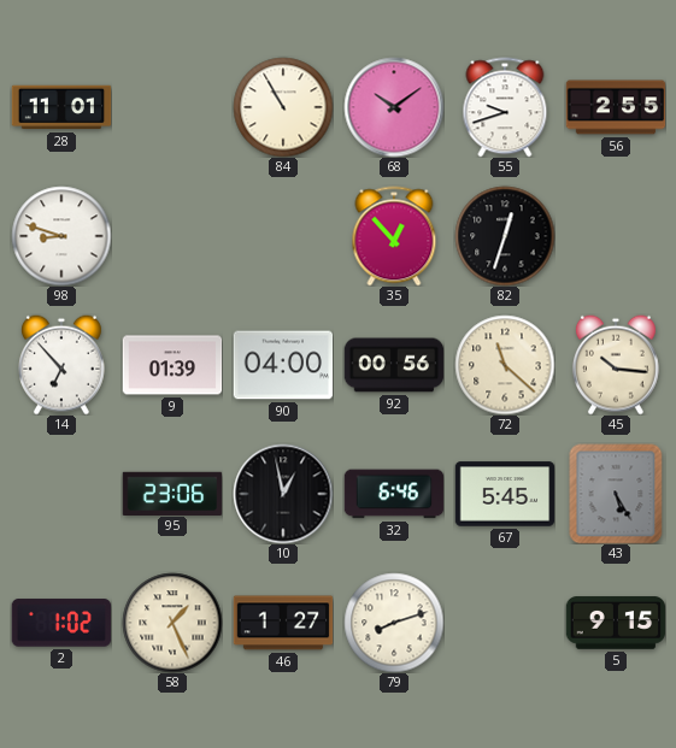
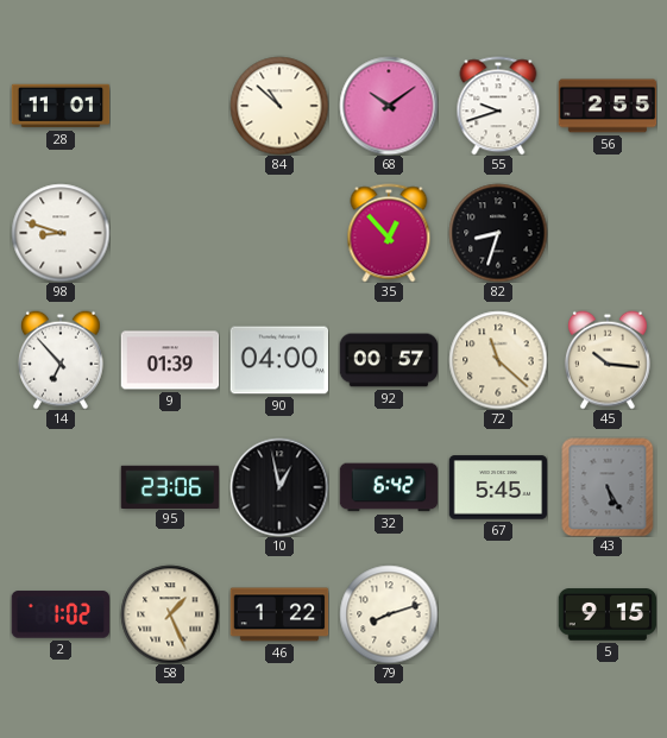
84: 10:55 -> 10:52 (279, 106)
82: 12:33 -> 8:33 (498, 233)
92: 00:56 -> 00:57 (389, 360)
32: 6:46 -> 6:42 (389, 487)
46: 1:27 -> 1:22 (279, 614)
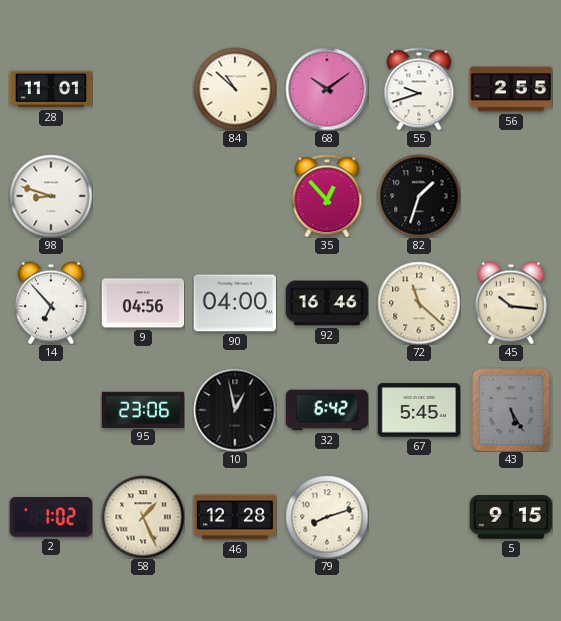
82: 8:33 -> 1:33 (419, 196)
9: 01:39 -> 04:56 (143, 303)
92: 00:57 -> 16:46 (327, 303)
46: 1:22 -> 12:28 (235, 517)
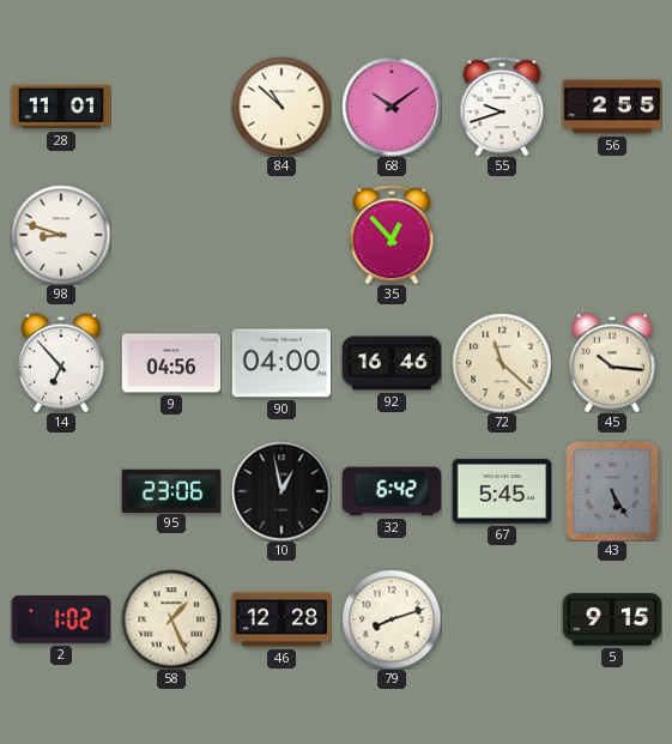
82: 1:33 -> none (419, 196)
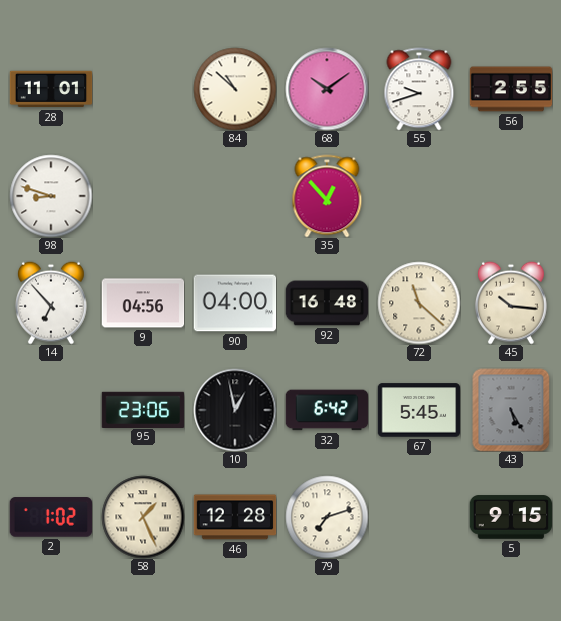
92: 16:46 -> 16:48 (327, 303)
79: 8:12 -> 7:12 (327, 517)
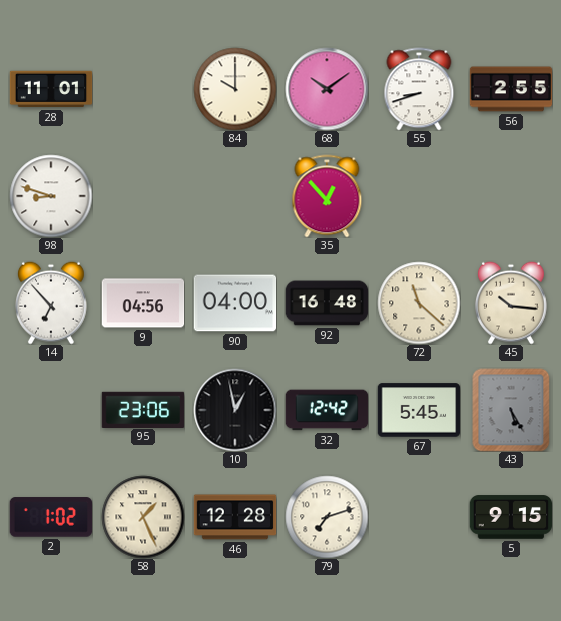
84: 10:52 -> 10:00 (235, 89)
55: 9:42 -> 8:42 (419, 89)
32: 6:42 -> 12:42 (327, 410)
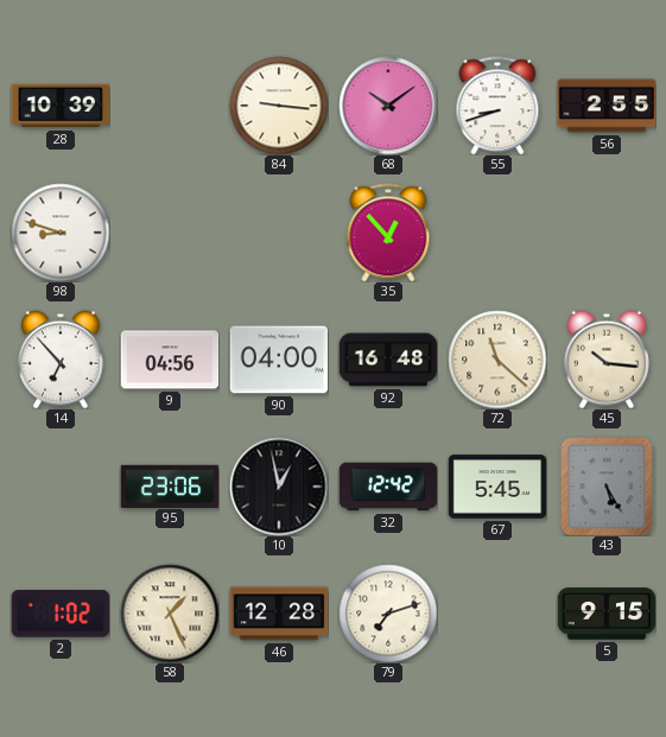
28: 11:01 -> 10:39 (61, 106)
84: 10:00 -> 9:16 (279, 106)
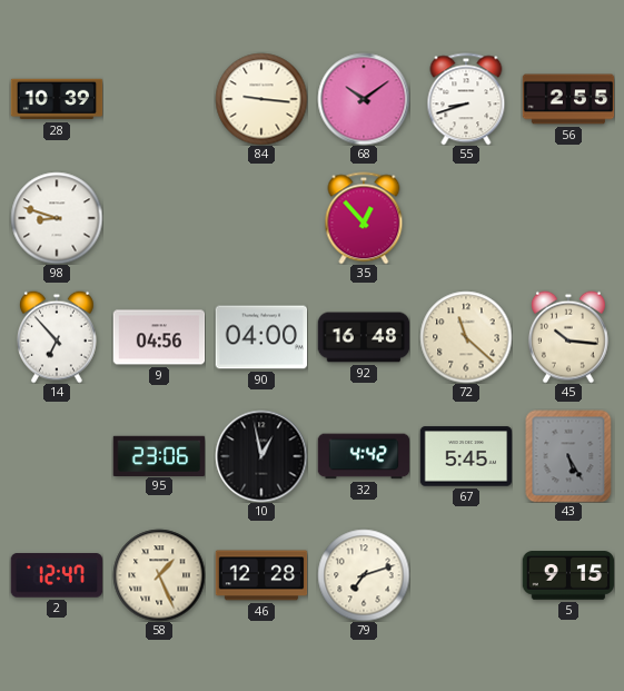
32: 12:42 -> 4:42 (364, 456)
2: 1:02 -> 12:47 (57, 575)
